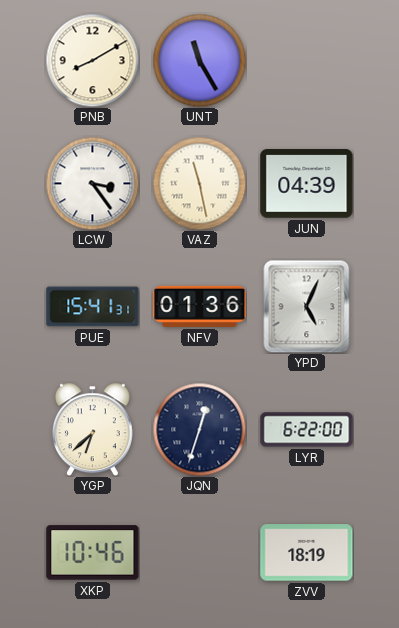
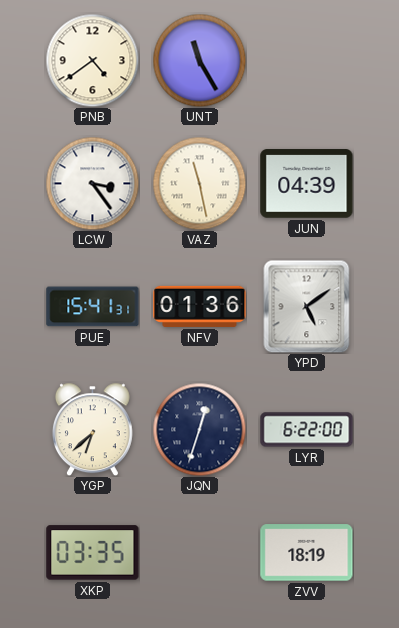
PNB: 8:10 -> 4:39 (92, 60)
YPD: 5:04 -> 5:09 (307, 306)
XKP: 10:46 -> 03:35 (93, 553)
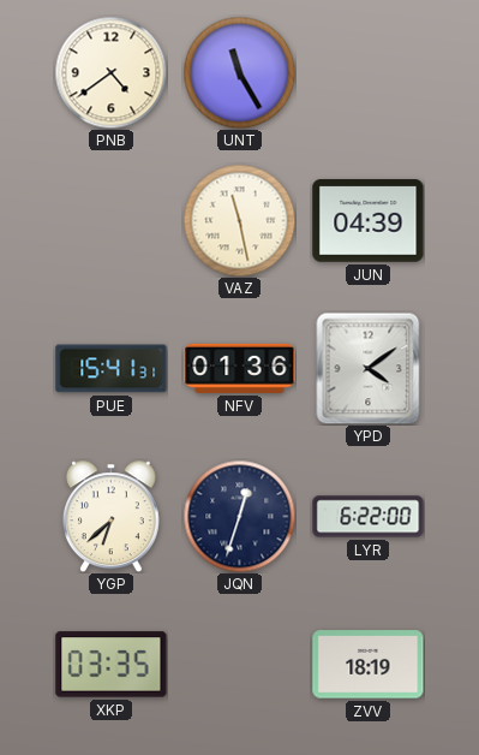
LCW: 3:24 -> none (92, 183)
YPD: 5:09 -> 4:09 (369, 368)
